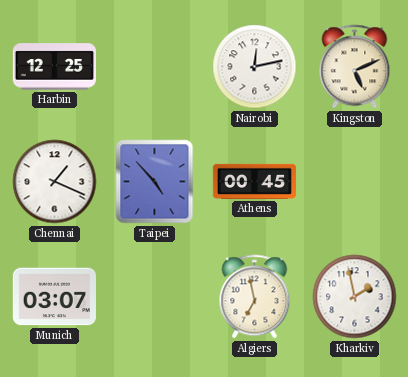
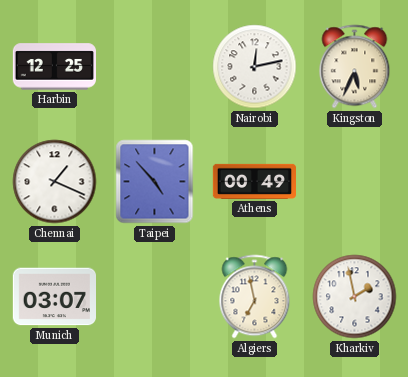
Kingston: 5:11 -> 5:34 (355, 67)
Athens: 00:45 -> 00:49 (254, 181)
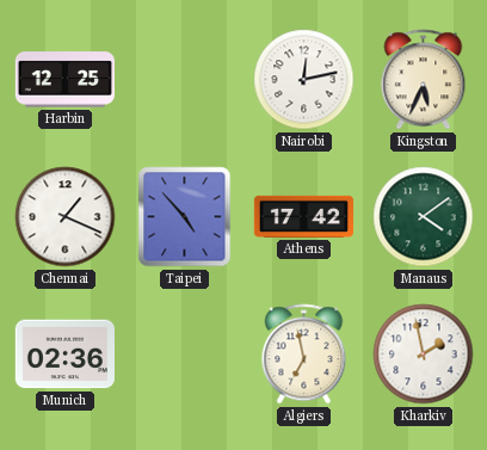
Athens: 00:49 -> 17:42 (303, 216)
Manaus: none -> 4:09 (424, 217)
Munich: 03:07 -> 02:36 (64, 355)
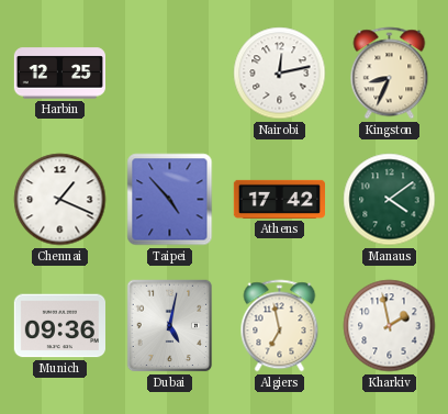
Kingston: 5:34 -> 8:34 (390, 74)
Munich: 02:36 -> 09:36 (59, 326)
Dubai: none -> 5:02 (170, 326)
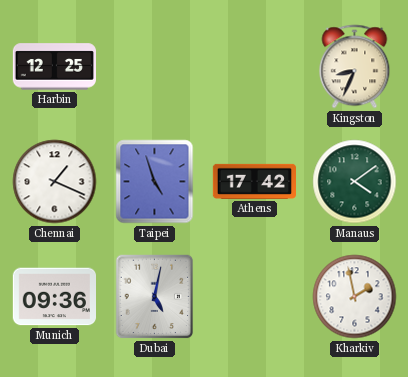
Nairobi: 12:13 -> none (280, 74)
Taipei: 4:53 -> 4:57 (155, 182)
Algiers: 6:58 -> none (280, 326)
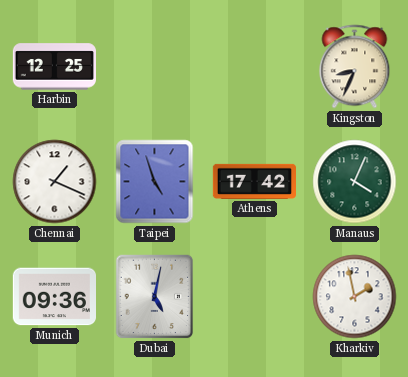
Manaus: 4:09 -> 4:04 (355, 182)
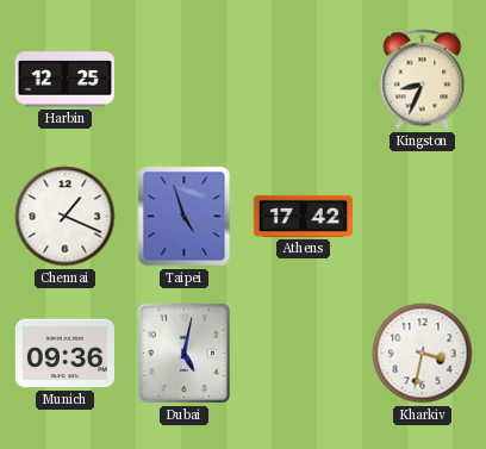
Manaus: 4:04 -> none (355, 182)
Kharkiv: 1:58 -> 3:32 (423, 354)
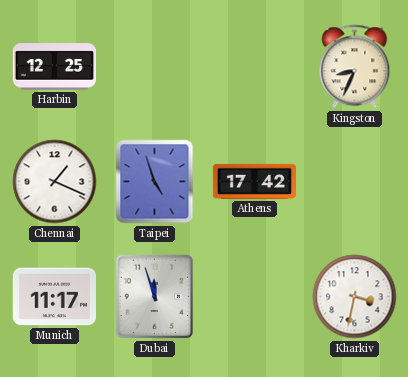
Munich: 09:36 -> 11:17 (54, 297)
Dubai: 5:02 -> 11:57 (155, 297)
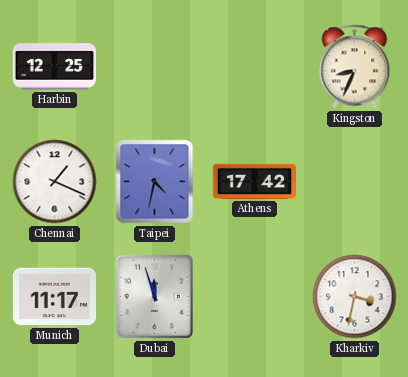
Taipei: 4:57 -> 4:32 (155, 182)
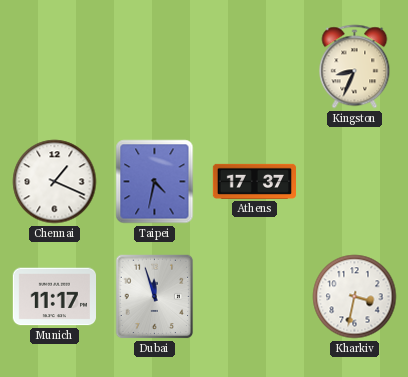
Harbin: 12:25 -> none (54, 67)
Athens: 17:42 -> 17:37 (254, 181)
